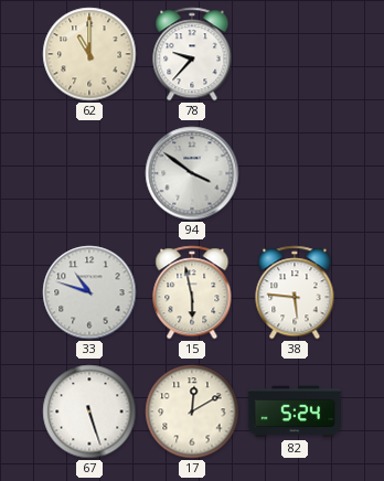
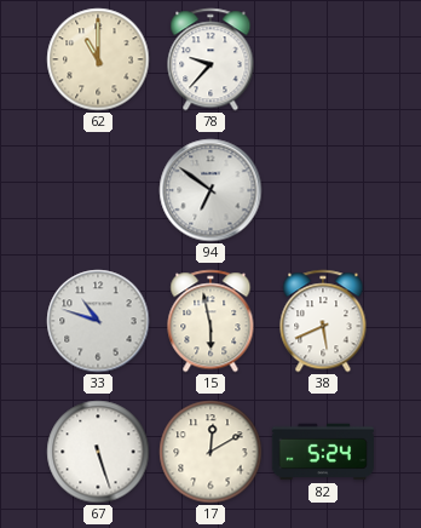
94: 3:51 -> 6:51 (211, 190)
38: 5:46 -> 5:41 (323, 321)
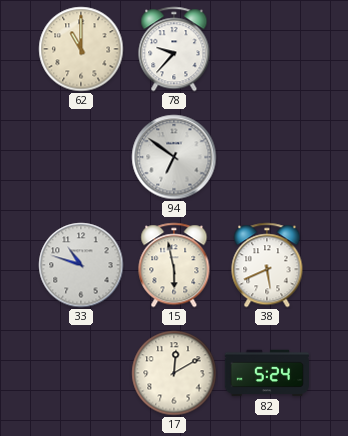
67: 5:27 -> none (98, 452)
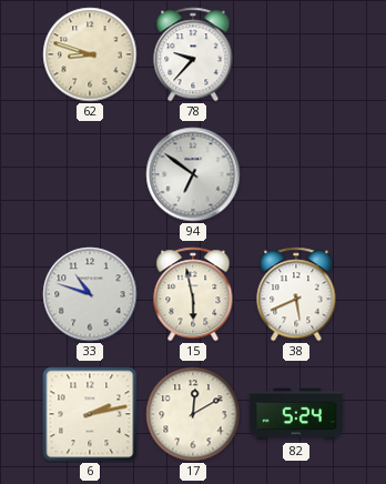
62: 11:00 -> 8:48 (90, 54)
6: none -> 2:13 (90, 414)
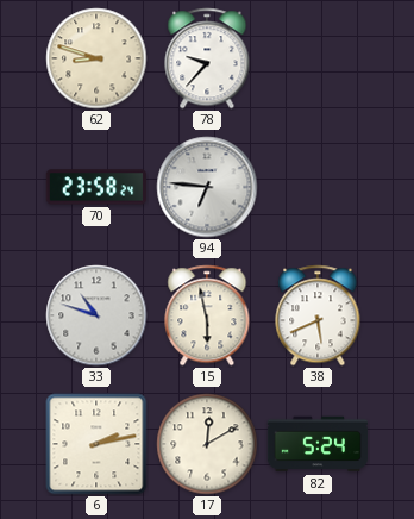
70: none -> 23:58 (96, 187)
94: 6:51 -> 6:46 (207, 187)
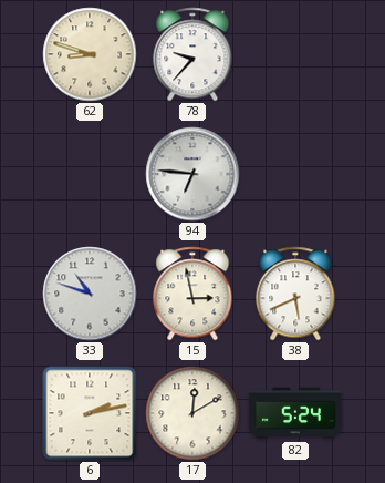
70: 23:58 -> none (96, 187)
15: 5:58 -> 2:58 (192, 294)
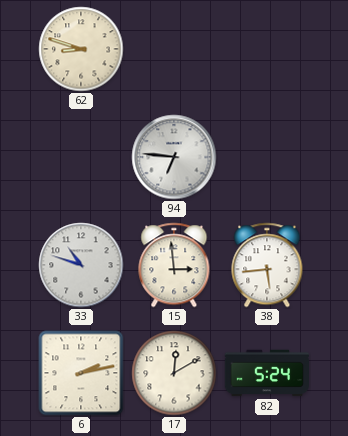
78: 9:37 -> none (192, 54)
15: 2:58 -> 2:59 (174, 265)
38: 5:41 -> 5:44 (267, 265)
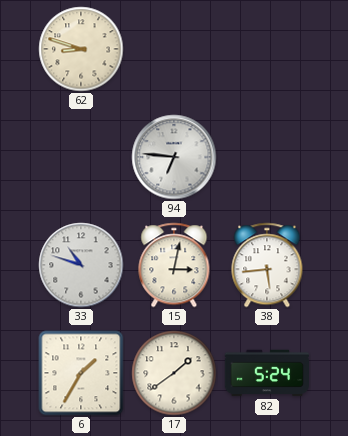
15: 2:59 -> 3:02 (174, 265)
6: 2:13 -> 1:35 (81, 373)
17: 12:10 -> 1:39 (174, 373)
